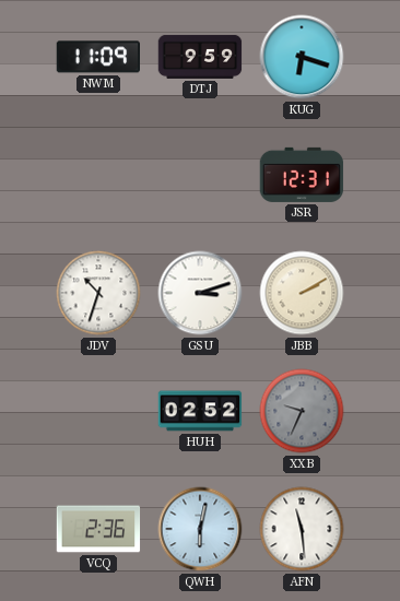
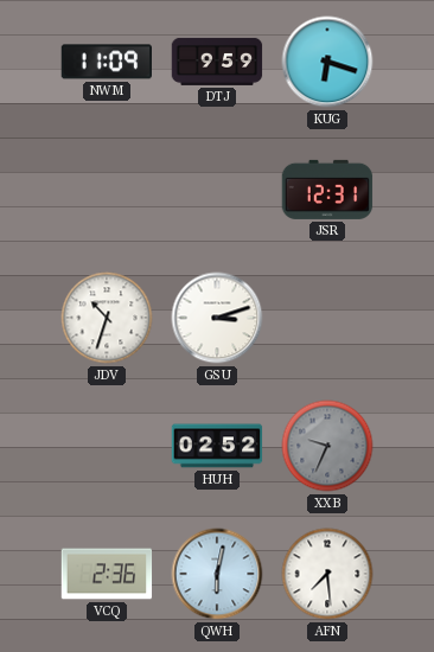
JBB: 2:10 -> none (302, 293)
AFN: 11:29 -> 7:29 (327, 574)
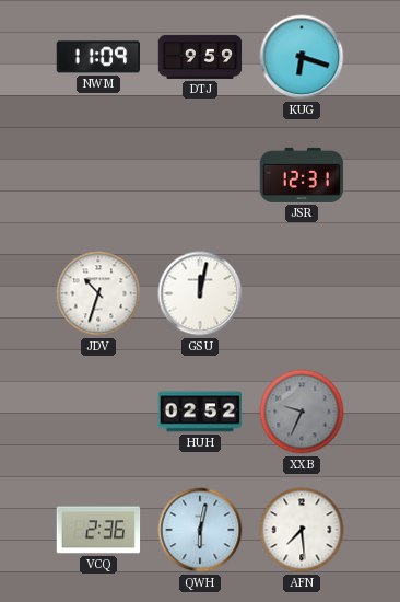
GSU: 3:12 -> 12:02 (200, 293)
